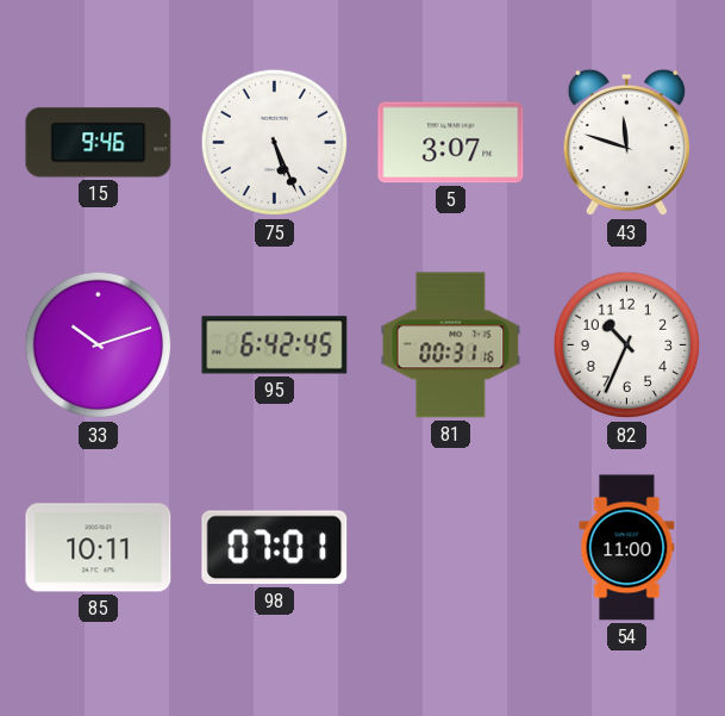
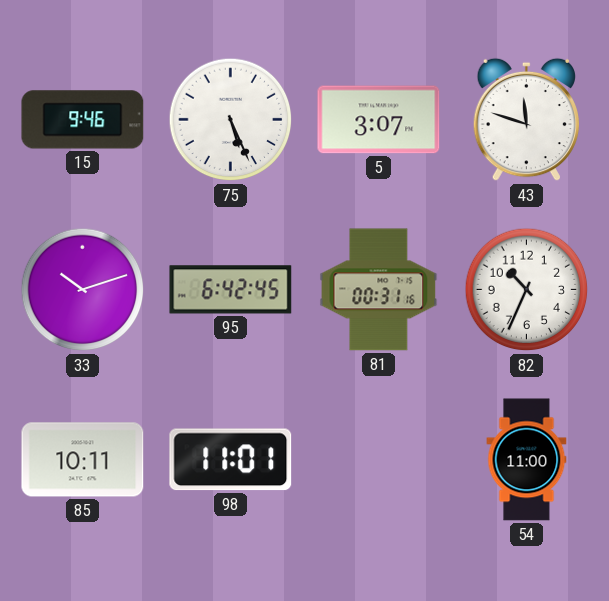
98: 07:01 -> 11:01 (231, 460)
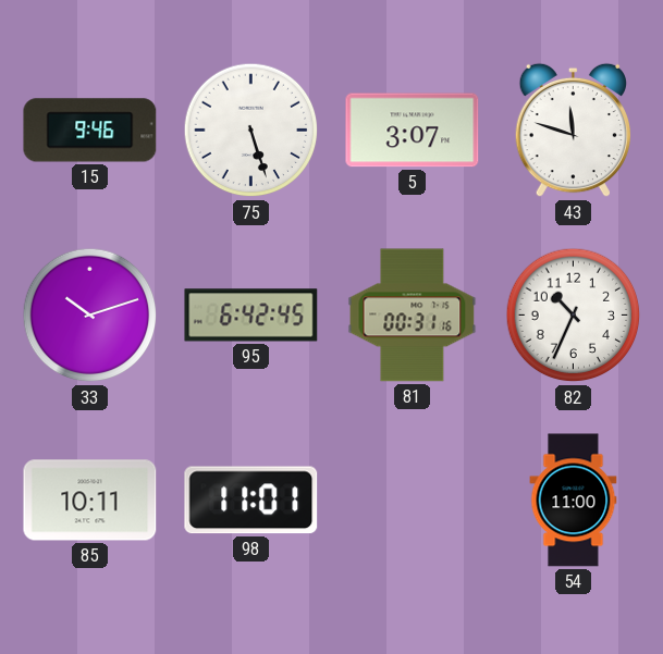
75: 5:26 -> 5:27 (251, 131)
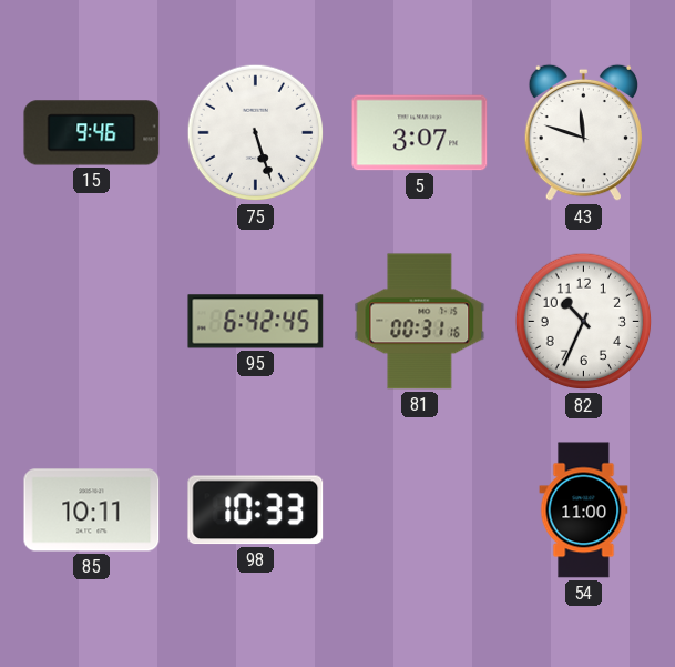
33: 10:12 -> none (90, 316)
98: 11:01 -> 10:33 (256, 511)
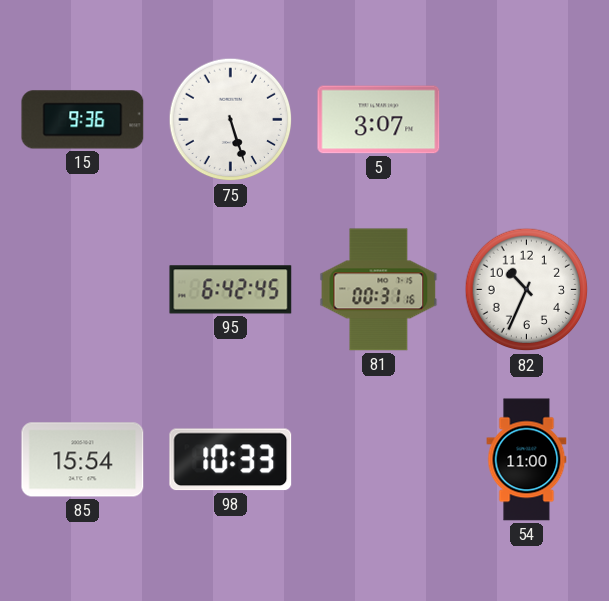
15: 9:46 -> 9:36 (83, 120)
43: 11:48 -> none (583, 133)
85: 10:11 -> 15:54 (83, 460)
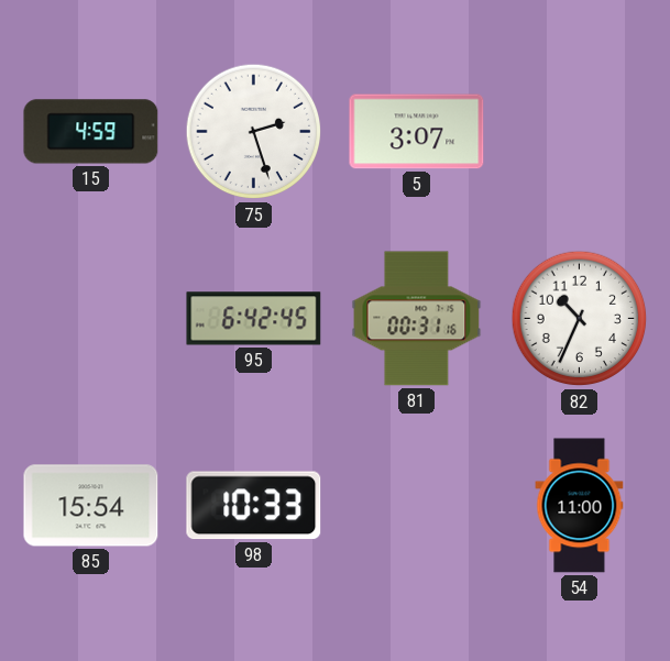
15: 9:36 -> 4:59 (91, 132)
75: 5:27 -> 2:27 (254, 132)
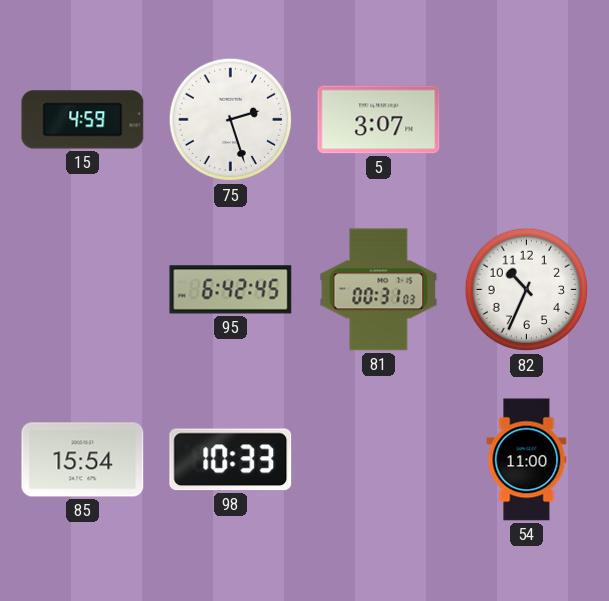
81: 00:31:16 -> 00:31:03 (379, 290)
